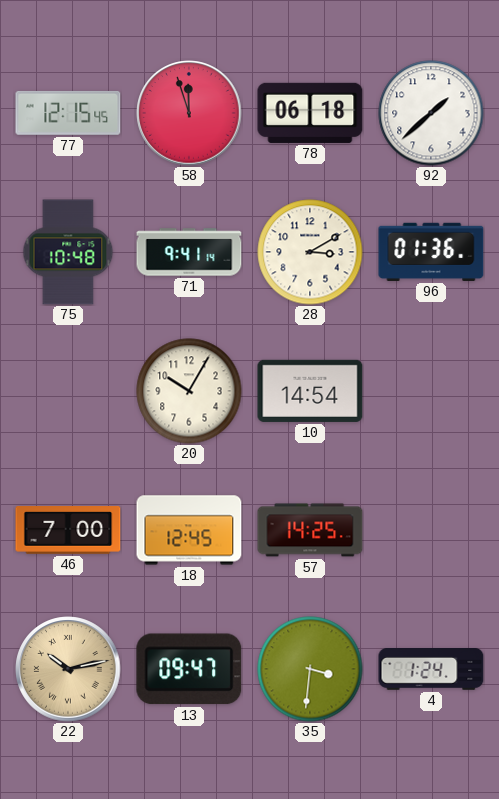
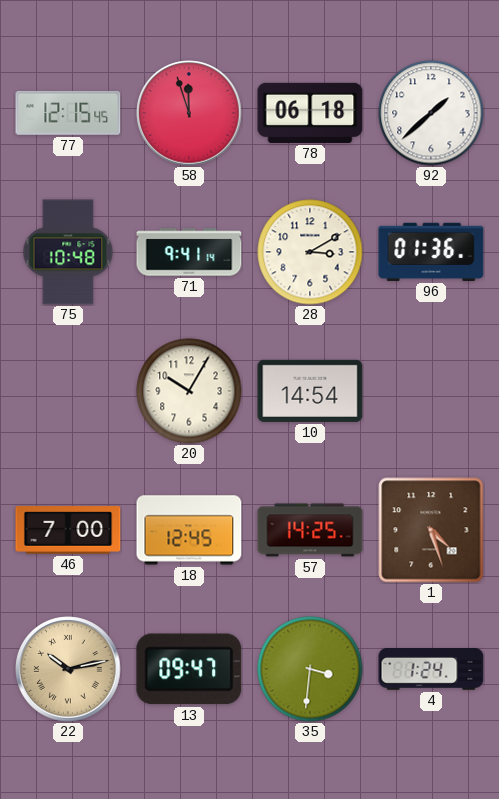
1: none -> 4:27 (431, 530)
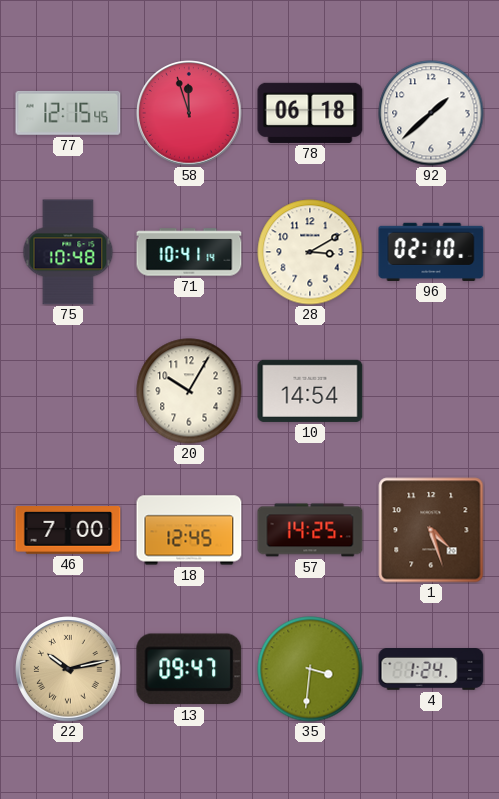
71: 9:41 -> 10:41 (189, 252)
96: 01:36 -> 02:10 (431, 252)
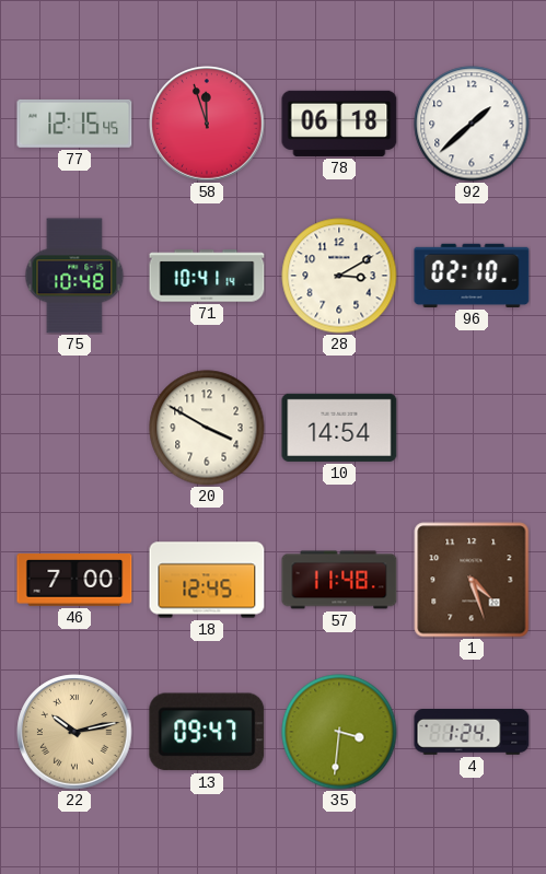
20: 10:05 -> 3:50 (207, 428)
57: 14:25 -> 11:48 (339, 580)
